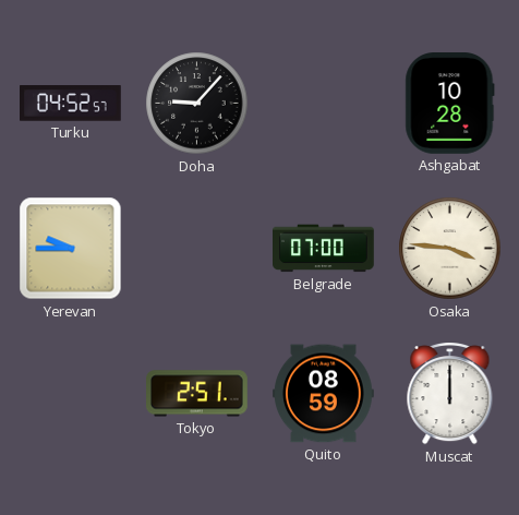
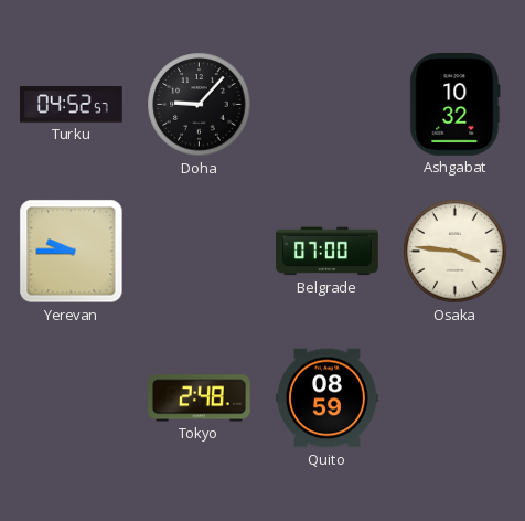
Ashgabat: 10:28 -> 10:32 (456, 105)
Tokyo: 2:51 -> 2:48 (200, 398)
Muscat: 12:00 -> none (450, 394)
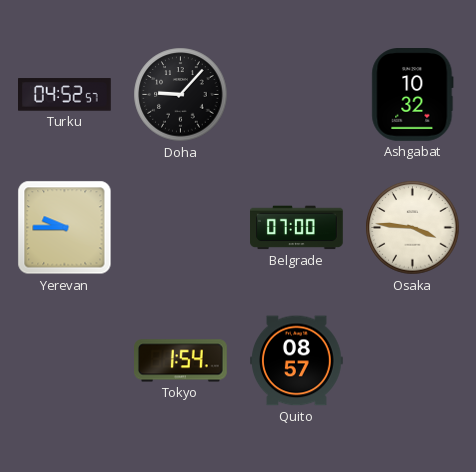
Tokyo: 2:48 -> 1:54 (181, 361)
Quito: 08:59 -> 08:57 (297, 361)
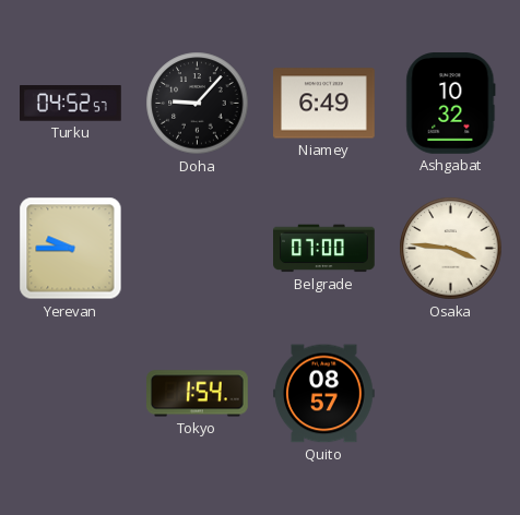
Niamey: none -> 6:49 (324, 104)
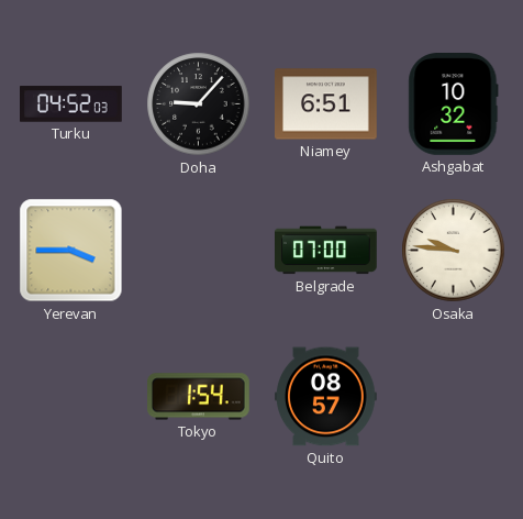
Turku: 04:52:57 -> 04:52:03 (71, 104)
Niamey: 6:49 -> 6:51 (326, 104)
Yerevan: 9:45 -> 3:45 (71, 251)
Osaka: 3:46 -> 9:46 (454, 251)
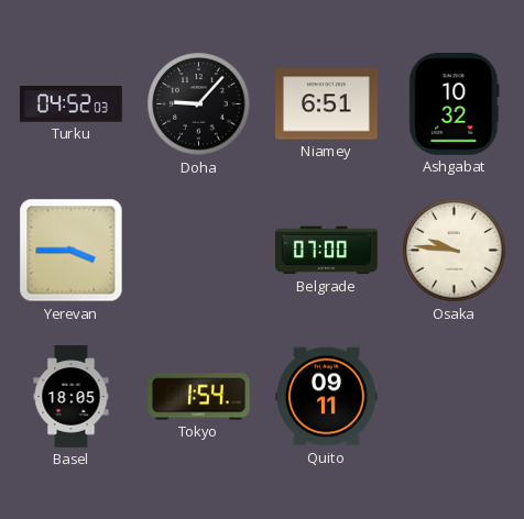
Basel: none -> 18:05 (72, 397)
Quito: 08:57 -> 09:11 (327, 397)
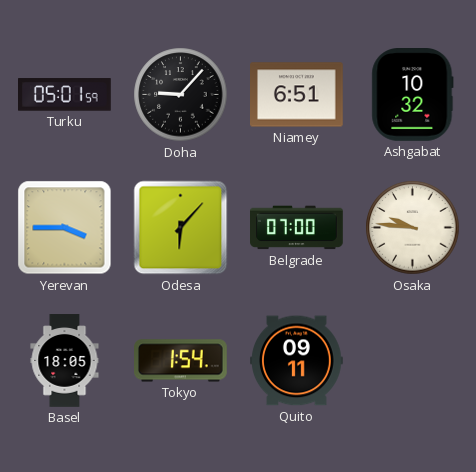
Turku: 04:52 -> 05:01 (65, 95)
Odesa: none -> 6:07 (181, 228)
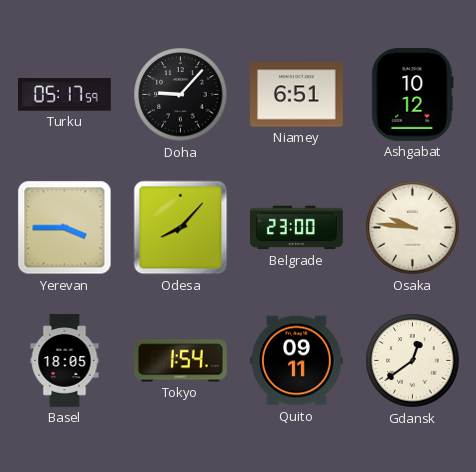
Turku: 05:01 -> 05:17 (65, 95)
Ashgabat: 10:32 -> 10:12 (413, 95)
Odesa: 6:07 -> 8:07 (181, 228)
Belgrade: 07:00 -> 23:00 (297, 228)
Gdansk: none -> 12:39 (413, 361)
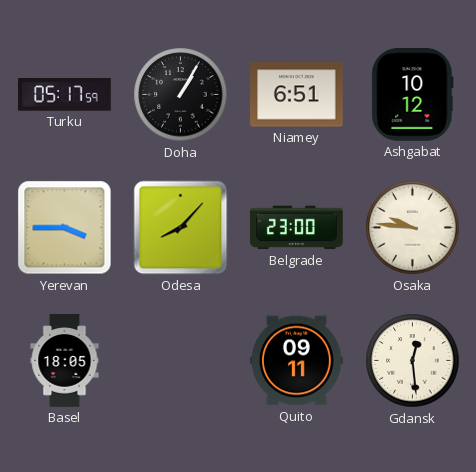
Doha: 9:07 -> 1:05 (181, 95)
Tokyo: 1:54 -> none (181, 361)
Gdansk: 12:39 -> 12:29 (413, 361)
